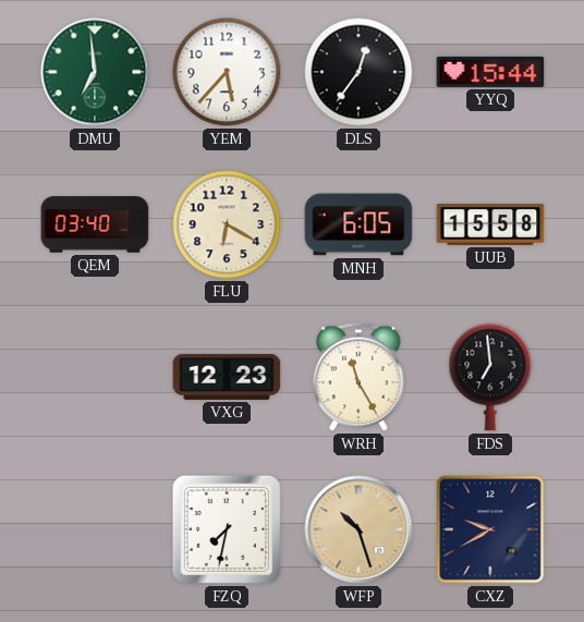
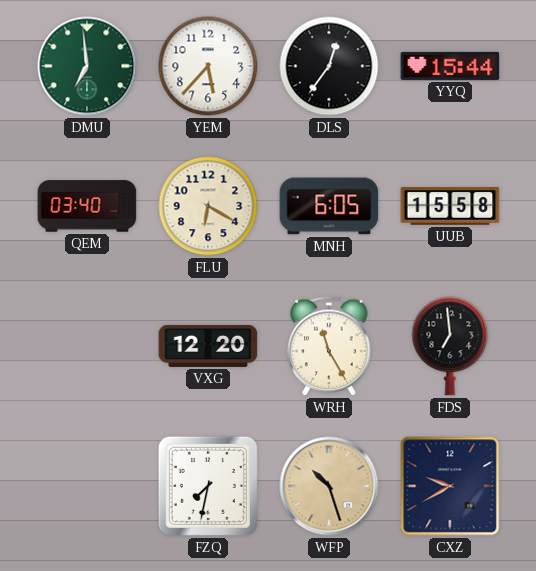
VXG: 12:23 -> 12:20 (208, 346)
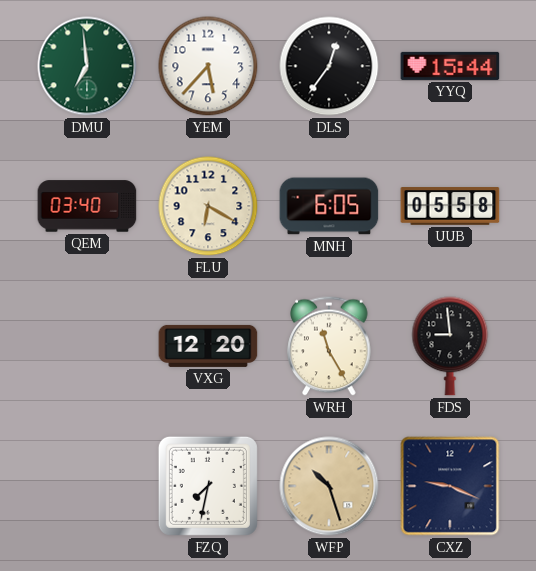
UUB: 15:58 -> 05:58 (450, 206)
FDS: 6:59 -> 8:59 (450, 346)
CXZ: 9:40 -> 9:19 (450, 486)
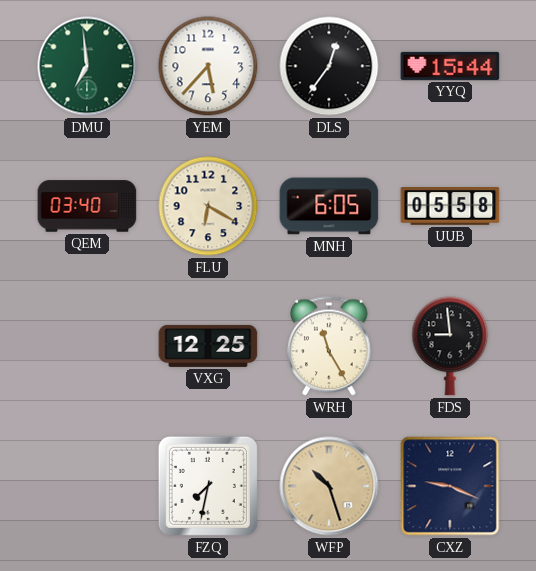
VXG: 12:20 -> 12:25 (208, 346)
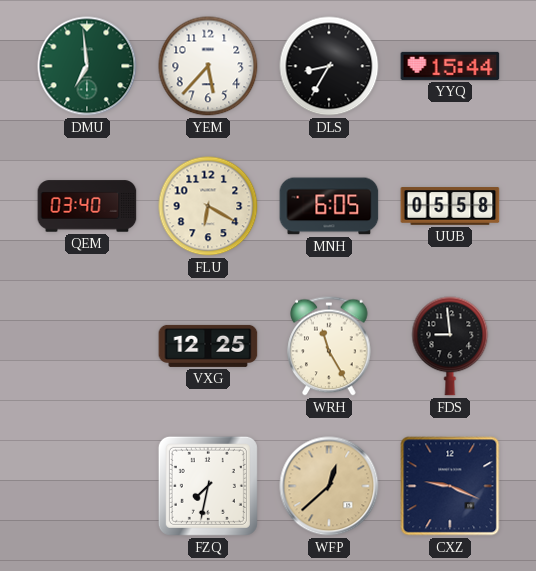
DLS: 12:36 -> 8:35 (329, 66)
WFP: 10:27 -> 12:38 (329, 486)
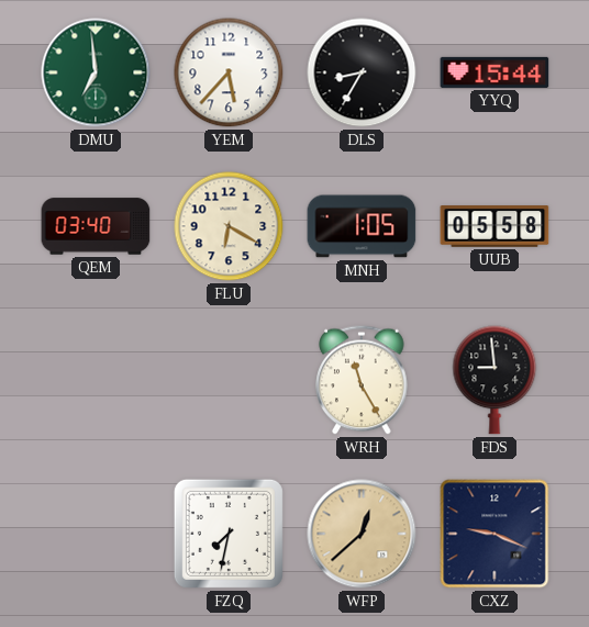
MNH: 6:05 -> 1:05 (362, 226)
VXG: 12:25 -> none (208, 346)
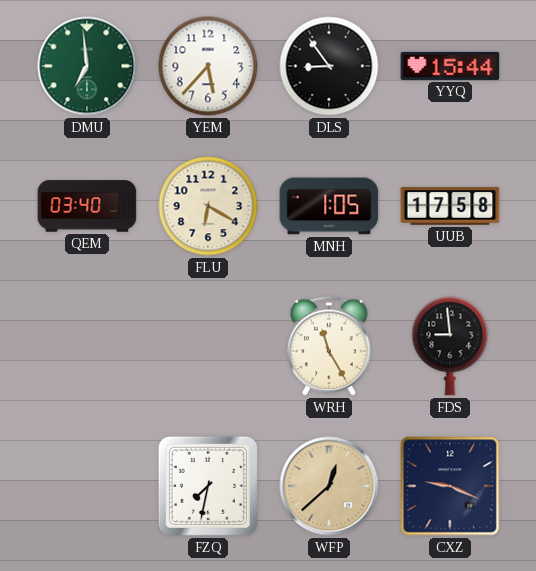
DLS: 8:35 -> 8:54 (329, 66)
UUB: 05:58 -> 17:58 (450, 206)
